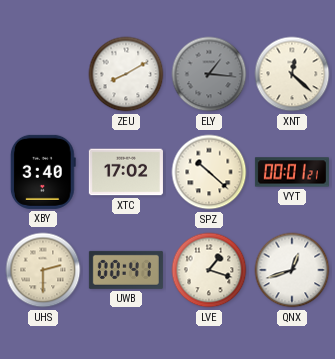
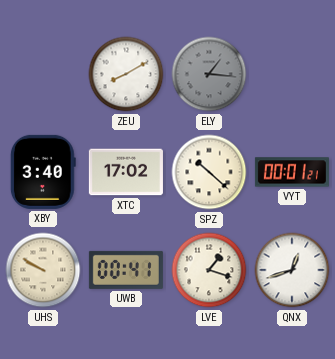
XNT: 12:22 -> none (292, 74)
UHS: 2:30 -> 9:50 (43, 270)
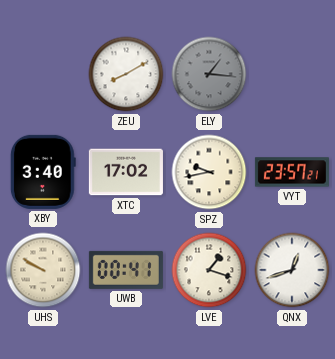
SPZ: 10:22 -> 9:43 (209, 172)
VYT: 00:01 -> 23:57 (292, 172)
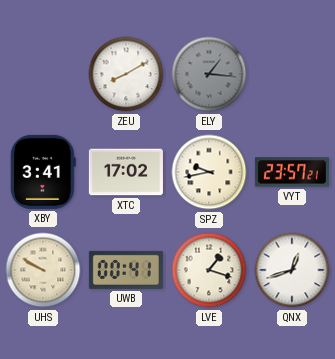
XBY: 3:40 -> 3:41 (43, 172)
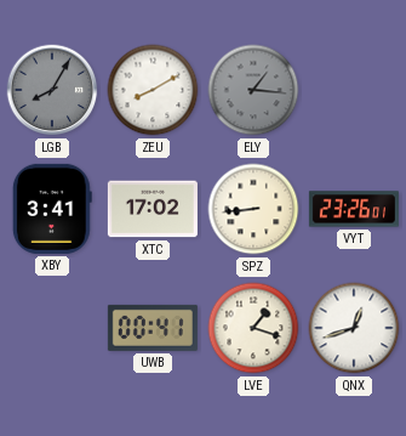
LGB: none -> 8:05 (52, 90)
SPZ: 9:43 -> 8:44 (253, 209)
VYT: 23:57 -> 23:26 (354, 209)
UHS: 9:50 -> none (43, 270)
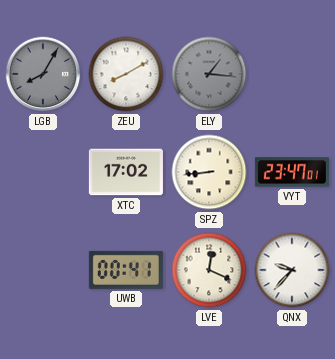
XBY: 3:41 -> none (52, 209)
VYT: 23:26 -> 23:47 (292, 172)
LVE: 1:18 -> 12:19 (209, 270)
QNX: 12:42 -> 9:37 (292, 270)
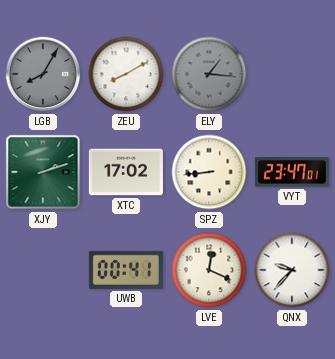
XJY: none -> 2:12 (43, 172)
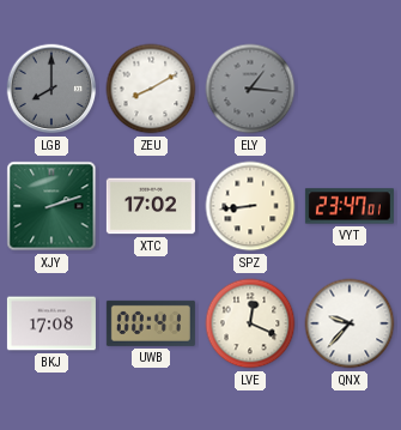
LGB: 8:05 -> 8:00 (51, 89)
BKJ: none -> 17:08 (51, 323)
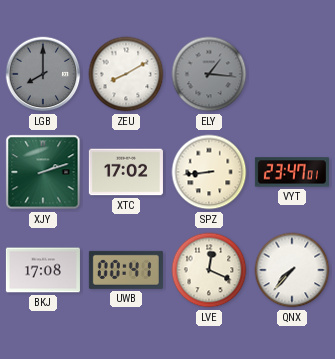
QNX: 9:37 -> 7:37 (292, 270)
